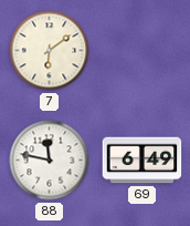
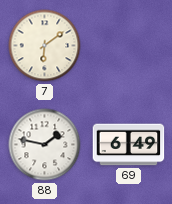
88: 11:47 -> 1:47 (45, 145)
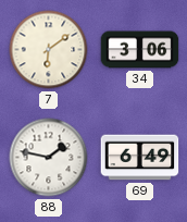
34: none -> 3:06 (140, 50)
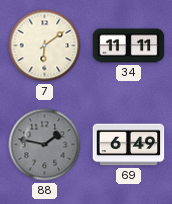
34: 3:06 -> 11:11 (129, 46)
88 dial: white -> grey (45, 145)
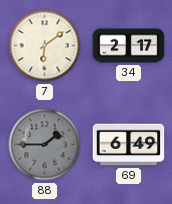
34: 11:11 -> 2:17 (129, 46)
88: 1:47 -> 1:45 (45, 145)
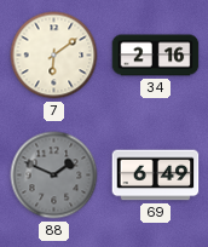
34: 2:17 -> 2:16 (156, 56)
88: 1:45 -> 1:49 (54, 176)
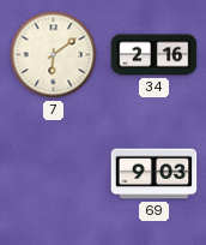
88: 1:49 -> none (54, 176)
69: 6:49 -> 9:03 (154, 174)
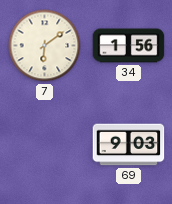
34: 2:16 -> 1:56 (129, 46)
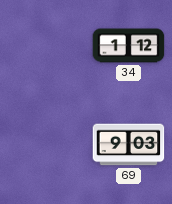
7: 6:09 -> none (45, 46)
34: 1:56 -> 1:12 (129, 46)
